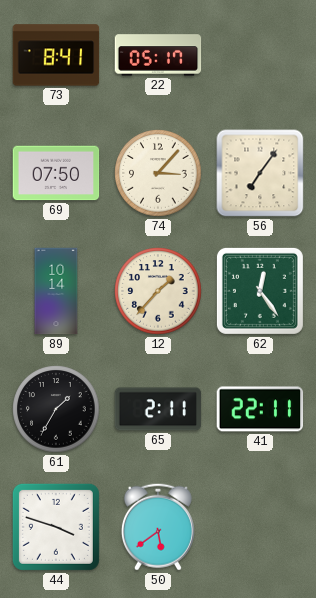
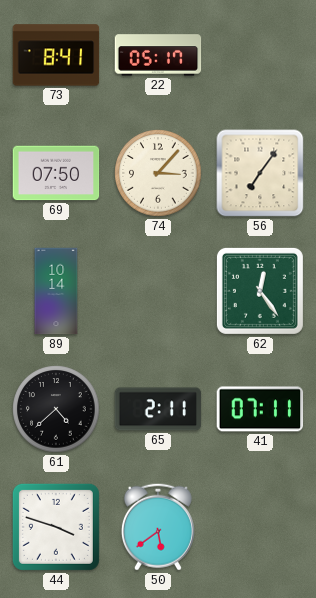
12: 1:37 -> none (158, 291)
61: 1:35 -> 4:38 (56, 409)
41: 22:11 -> 07:11 (260, 409)
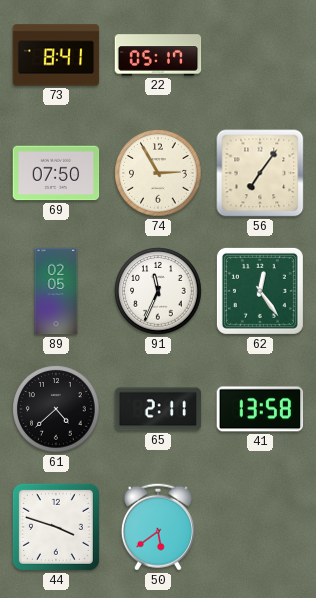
74: 3:07 -> 2:55 (158, 173)
89: 10:14 -> 02:05 (56, 291)
91: none -> 11:34 (158, 291)
41: 07:11 -> 13:58 (260, 409)
